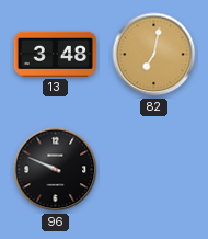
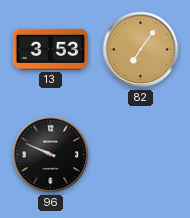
13: 3:48 -> 3:53 (50, 49)
82: 7:02 -> 7:06 (141, 50)
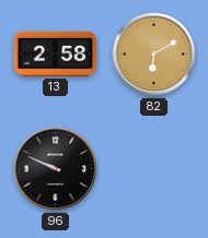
13: 3:53 -> 2:58 (55, 53)
82: 7:06 -> 6:10 (154, 55)
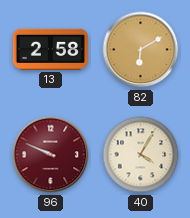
96 dial: black -> burgundy (51, 155)
40: none -> 4:05 (141, 155)
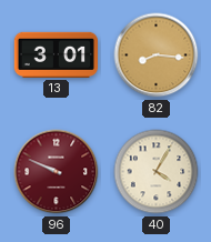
13: 2:58 -> 3:01 (56, 54)
82: 6:10 -> 8:16 (157, 56)
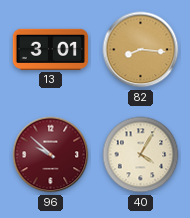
96: 9:49 -> 9:52 (51, 155)
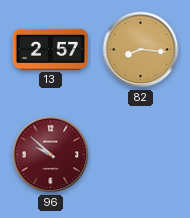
13: 3:01 -> 2:57 (50, 49)
40: 4:05 -> none (141, 155)
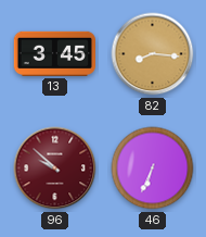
13: 2:57 -> 3:45 (54, 53)
46: none -> 6:34 (153, 169)
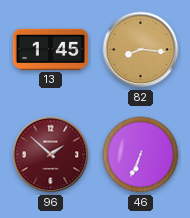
13: 3:45 -> 1:45 (50, 49)
96: 9:52 -> 1:52 (51, 155)
